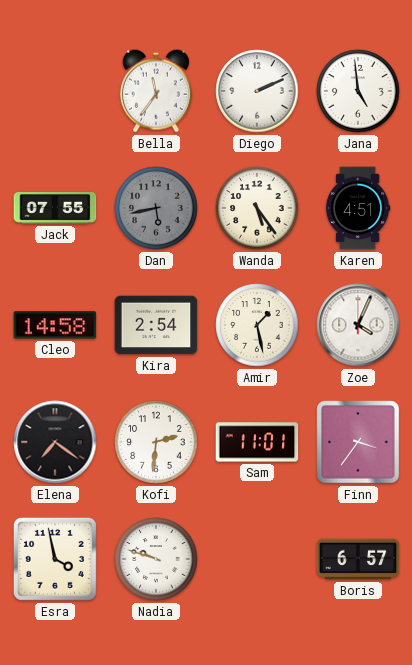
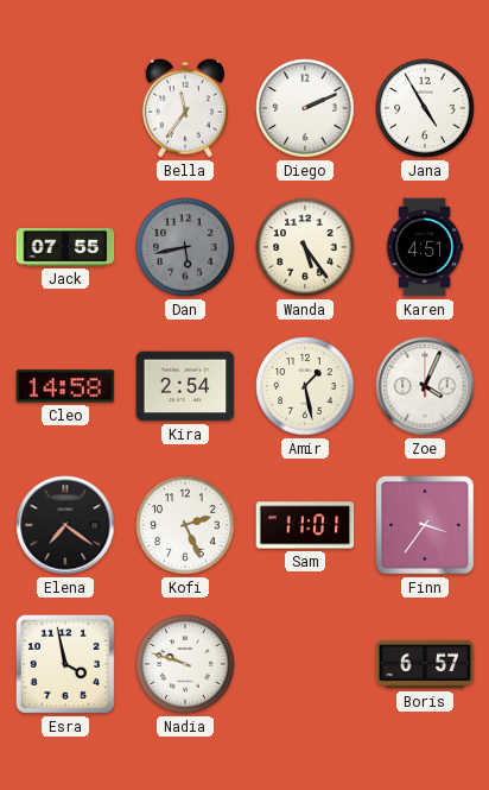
Jana: 4:59 -> 4:55 (425, 108)
Kofi: 2:31 -> 2:26 (185, 525)
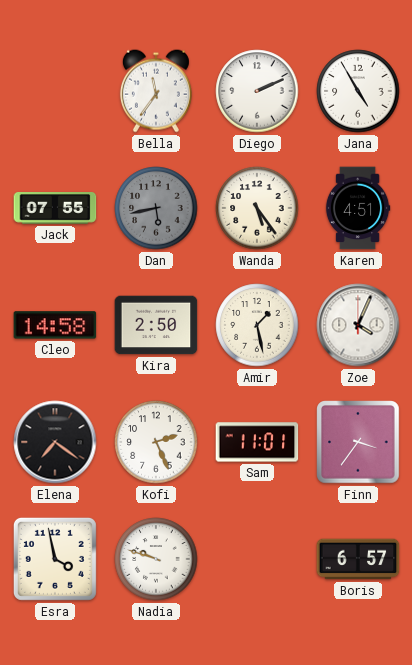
Kira: 2:54 -> 2:50 (156, 325)
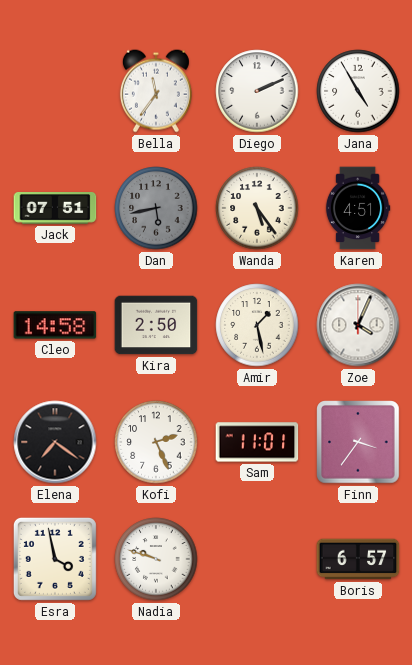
Jack: 07:55 -> 07:51 (55, 208)
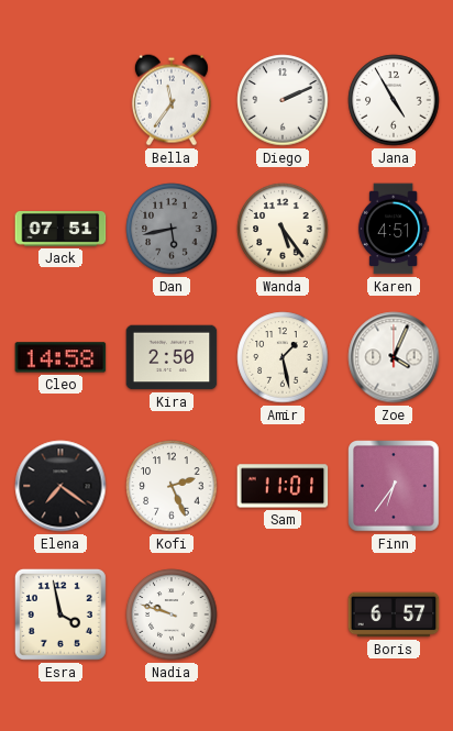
Finn: 3:36 -> 6:36 (394, 486)
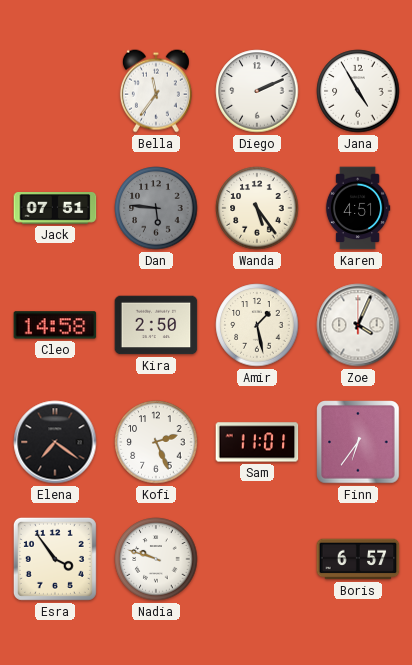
Dan: 5:43 -> 5:46 (156, 208)
Esra: 3:58 -> 3:54 (55, 559)
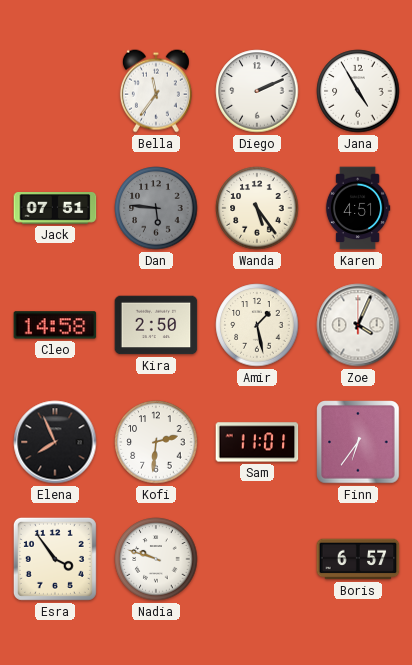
Elena: 7:21 -> 7:56 (55, 442)
Kofi: 2:26 -> 2:31 (156, 442)
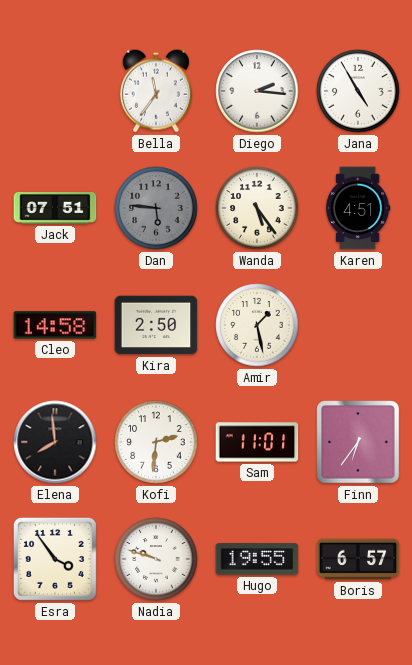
Diego: 2:11 -> 2:16 (257, 91)
Zoe: 4:04 -> none (358, 325)
Elena: 7:56 -> 7:59 (55, 442)
Hugo: none -> 19:55 (257, 559)
